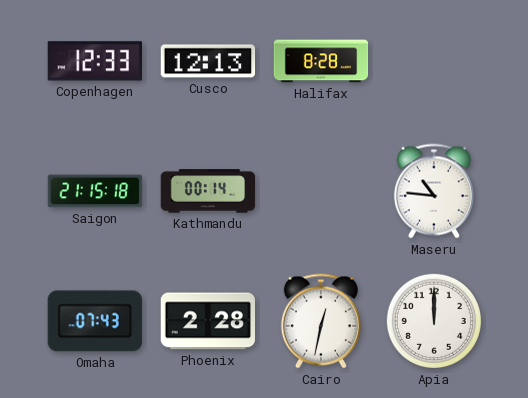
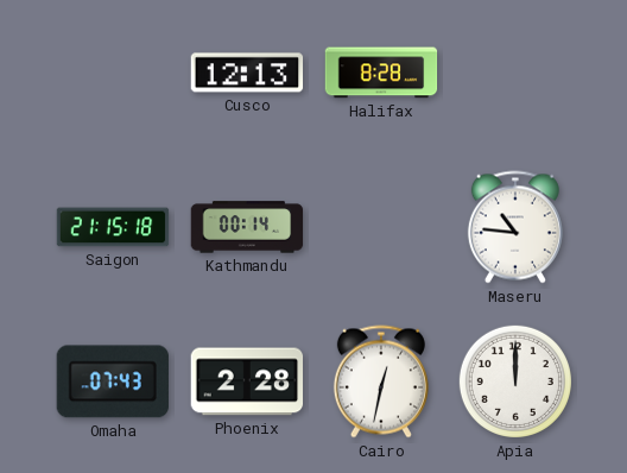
Copenhagen: 12:33 -> none (94, 61)
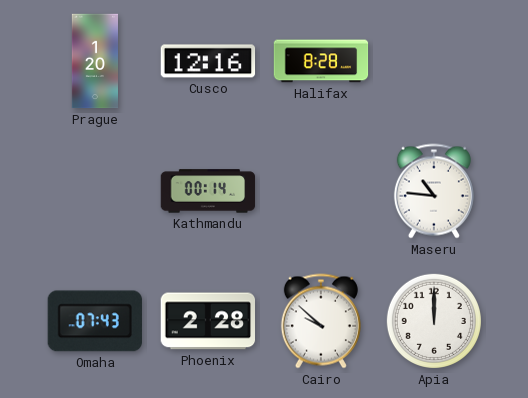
Prague: none -> 1:20 (94, 61)
Cusco: 12:13 -> 12:16 (208, 61)
Saigon: 21:15 -> none (113, 227)
Cairo: 12:32 -> 9:52 (321, 321)
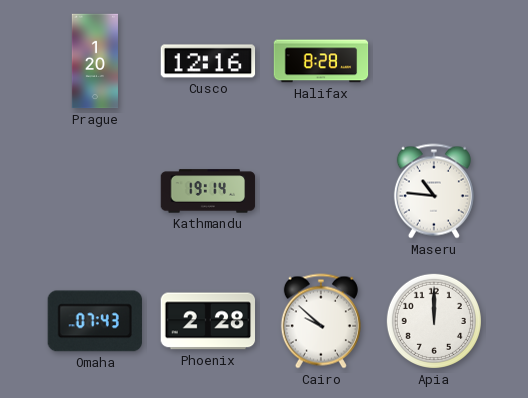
Kathmandu: 00:14 -> 19:14 (208, 191)
